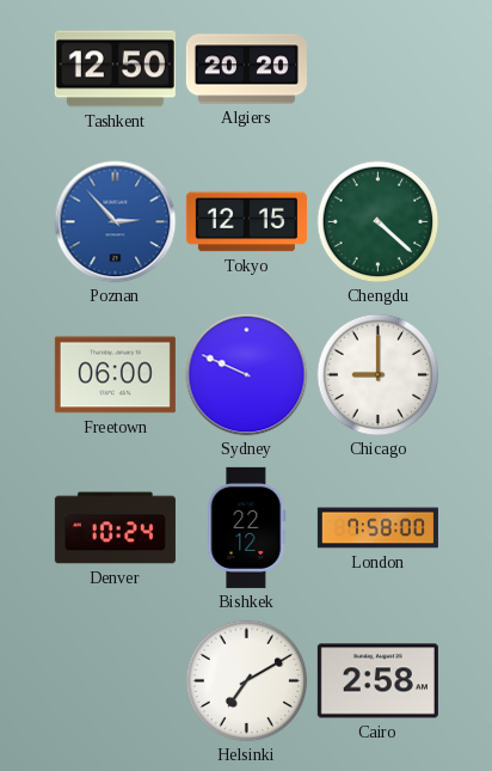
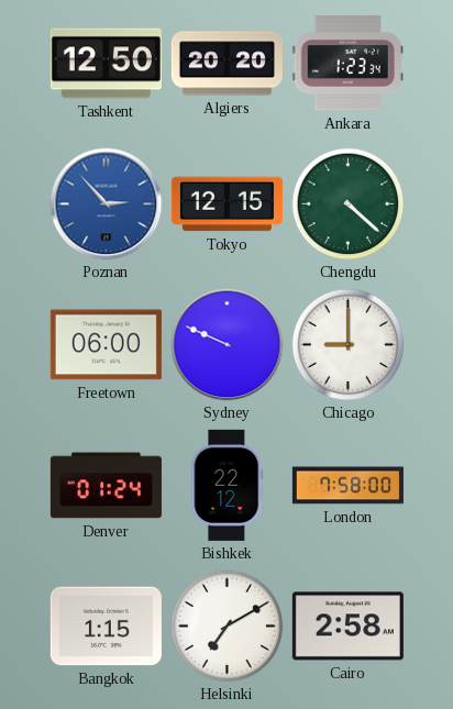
Ankara: none -> 1:23 (347, 64)
Denver: 10:24 -> 01:24 (106, 486)
Bangkok: none -> 1:15 (106, 627)
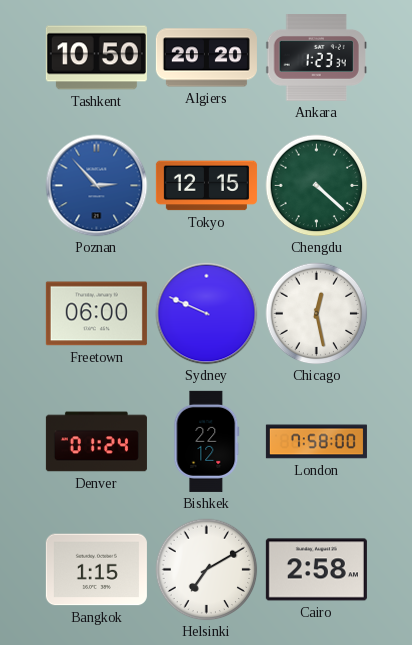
Tashkent: 12:50 -> 10:50 (96, 58)
Chicago: 9:00 -> 12:28 (317, 314)
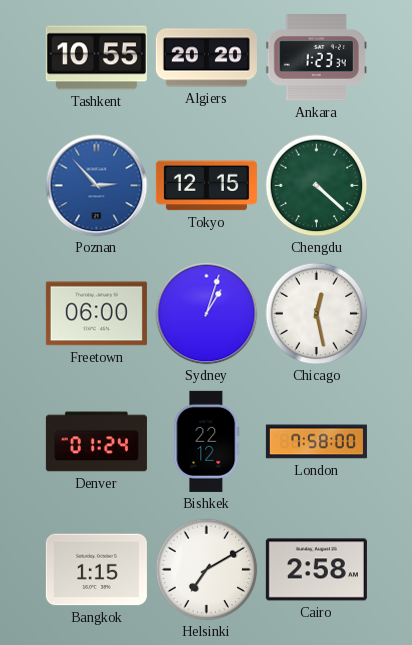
Tashkent: 10:50 -> 10:55 (96, 58)
Sydney: 9:49 -> 1:03 (207, 314)
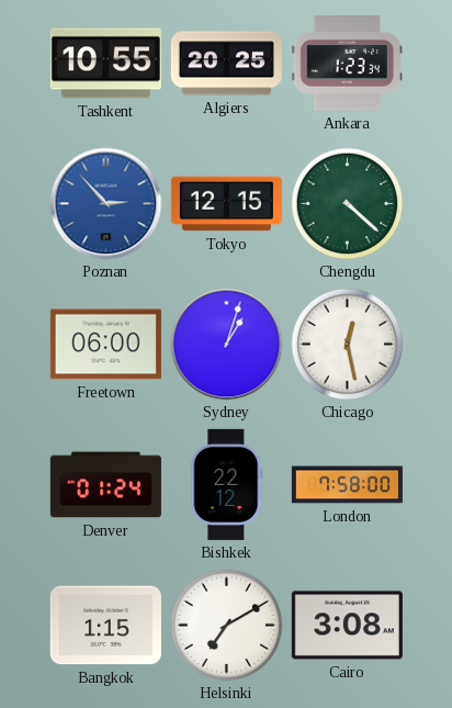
Algiers: 20:20 -> 20:25 (226, 64)
Cairo: 2:58 -> 3:08 (347, 626)
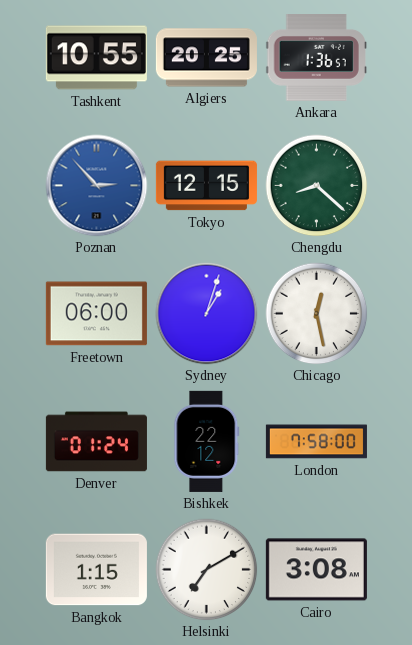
Ankara: 1:23 -> 1:36 (316, 58)
Chengdu: 4:22 -> 8:22 (317, 186)
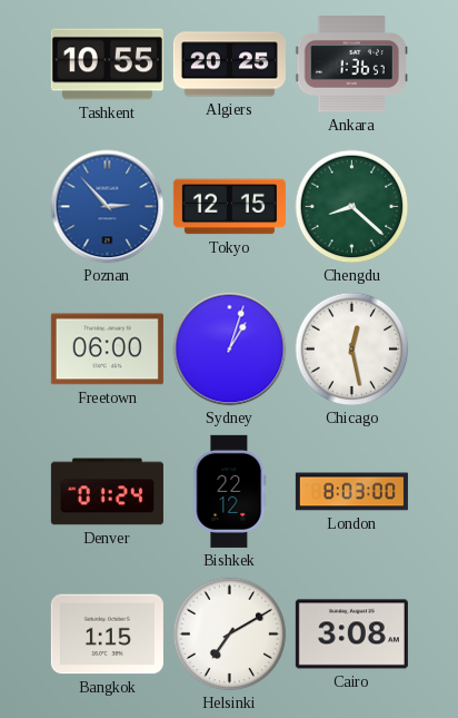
London: 7:58 -> 8:03 (351, 492)
